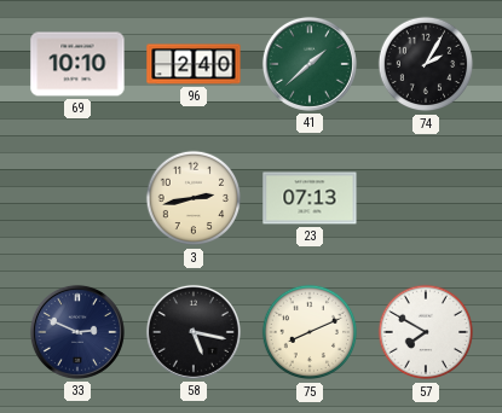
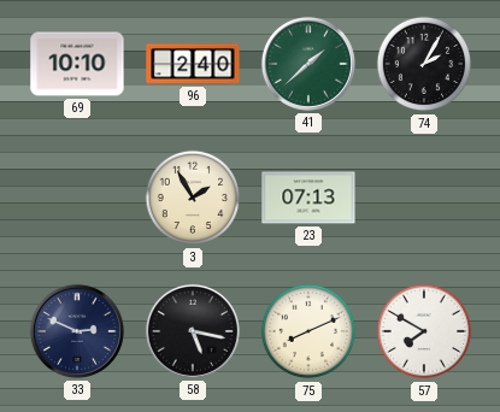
3: 2:43 -> 1:55 (193, 198)
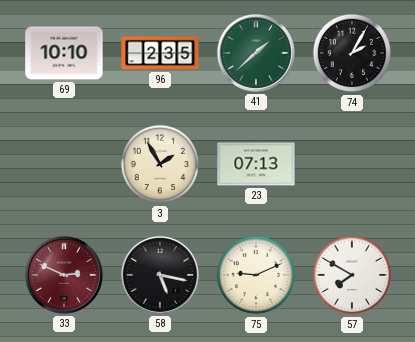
96: 2:40 -> 2:35 (160, 53)
33 dial: navy -> burgundy (64, 275)
75: 8:11 -> 9:11 (256, 275)
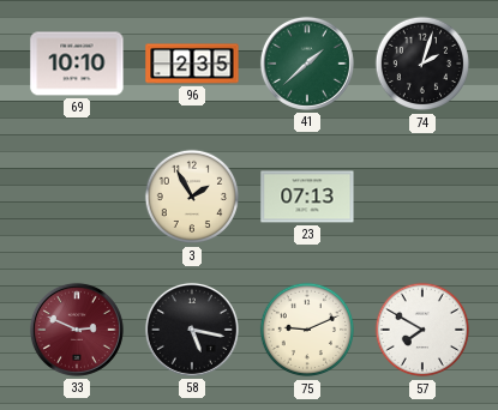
74: 2:05 -> 2:03 (422, 64)
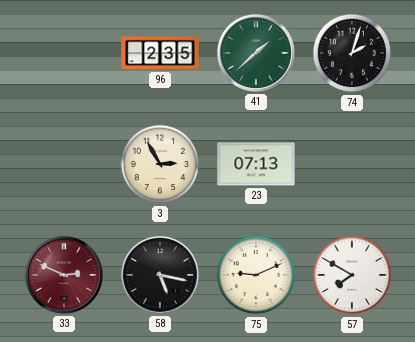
69: 10:10 -> none (77, 64)
3: 1:55 -> 2:55 (160, 164)
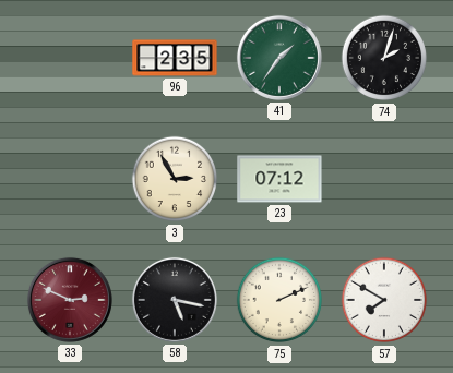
41: 1:38 -> 1:36 (279, 58)
23: 07:13 -> 07:12 (279, 179)
75: 9:11 -> 2:11 (279, 300)
